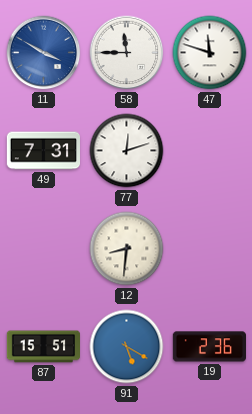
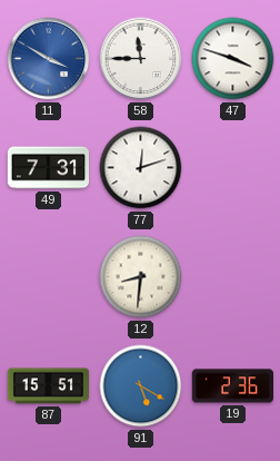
47: 11:48 -> 3:48 (233, 59)
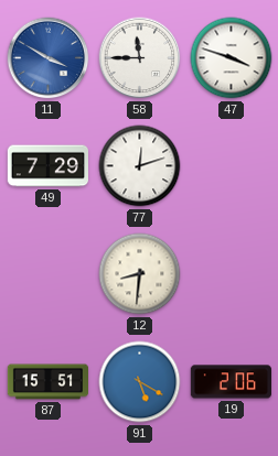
49: 7:31 -> 7:29 (47, 166)
19: 2:36 -> 2:06 (231, 382)
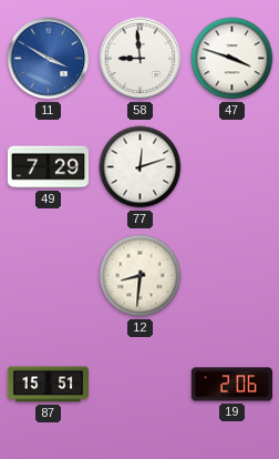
58: 11:45 -> 8:59 (141, 59)
91: 5:20 -> none (140, 382)
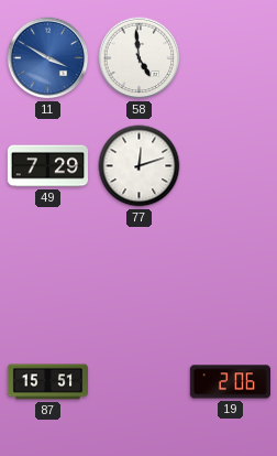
58: 8:59 -> 4:59 (140, 58)
47: 3:48 -> none (232, 59)
12: 8:31 -> none (141, 276)
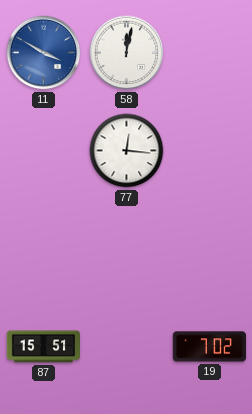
58: 4:59 -> 12:02 (127, 53)
49: 7:29 -> none (47, 166)
77: 12:12 -> 12:16 (127, 151)
19: 2:06 -> 7:02 (209, 347)
